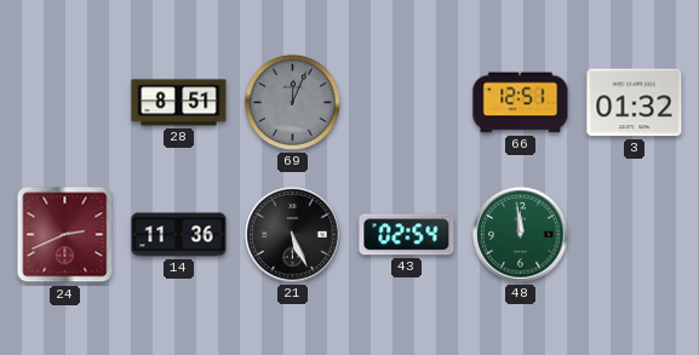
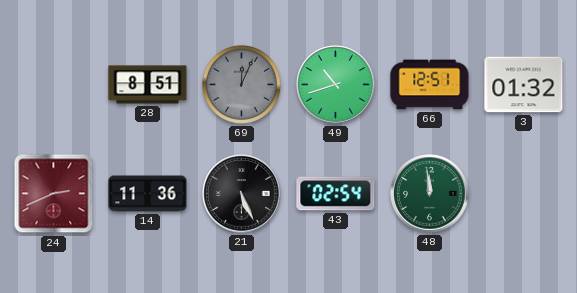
49: none -> 10:42 (336, 85)
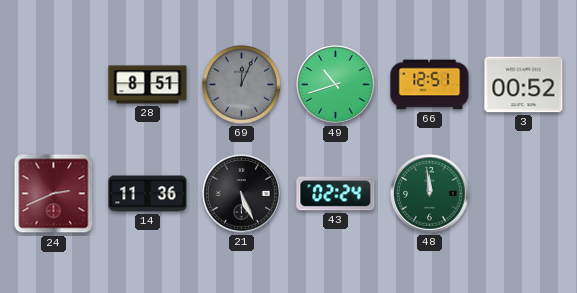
3: 01:32 -> 00:52 (524, 85)
43: 02:54 -> 02:24 (336, 194)
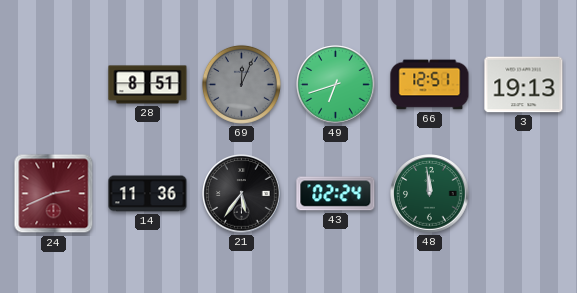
49: 10:42 -> 6:42 (336, 85)
3: 00:52 -> 19:13 (524, 85)
21: 5:26 -> 5:36 (242, 194)
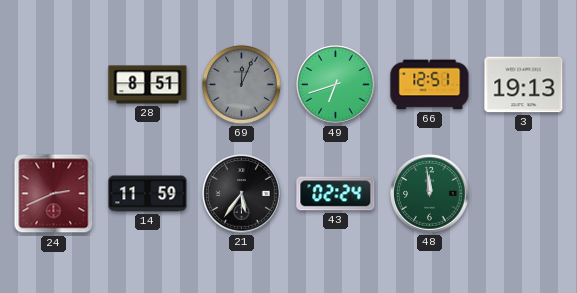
14: 11:36 -> 11:59 (148, 194)
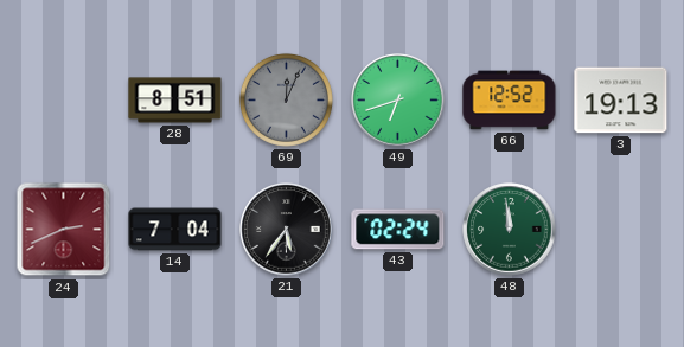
66: 12:51 -> 12:52 (510, 101)
14: 11:59 -> 7:04 (175, 230)
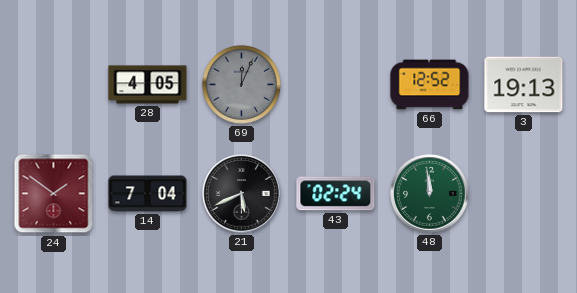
28: 8:51 -> 4:05 (148, 85)
49: 6:42 -> none (398, 101)
24: 2:41 -> 1:51 (54, 194)
21: 5:36 -> 5:41 (242, 194)
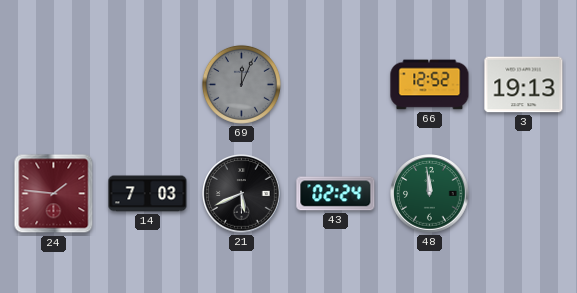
28: 4:05 -> none (148, 85)
24: 1:51 -> 1:46 (54, 194)
14: 7:04 -> 7:03 (148, 194)
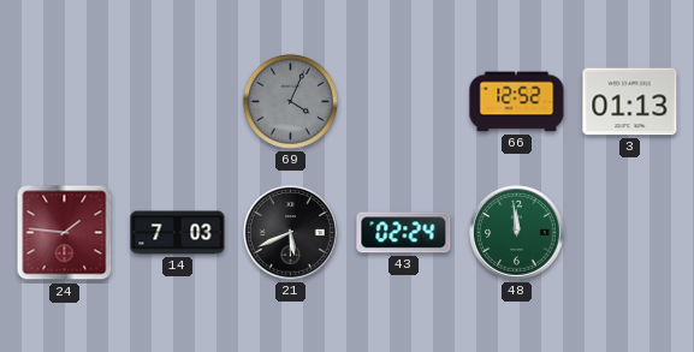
69: 12:04 -> 4:04 (290, 101)
3: 19:13 -> 01:13 (630, 102)
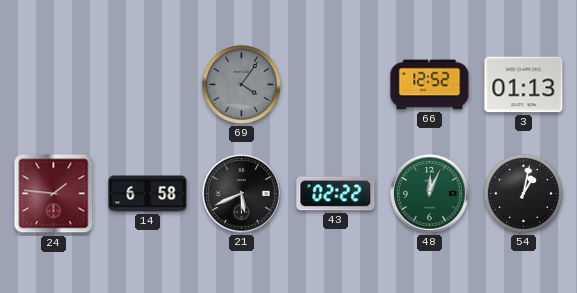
69: 4:04 -> 4:06 (241, 84)
14: 7:03 -> 6:58 (148, 194)
43: 02:24 -> 02:22 (336, 194)
48: 11:59 -> 12:04 (430, 194)
54: none -> 1:02 (523, 193)
